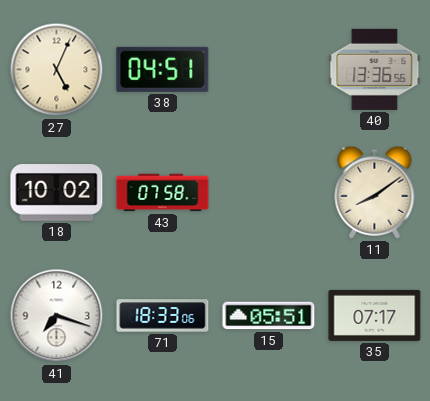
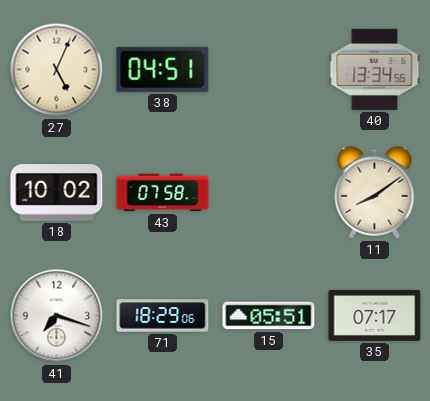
40: 13:36 -> 13:34 (375, 69)
71: 18:33 -> 18:29 (163, 316)
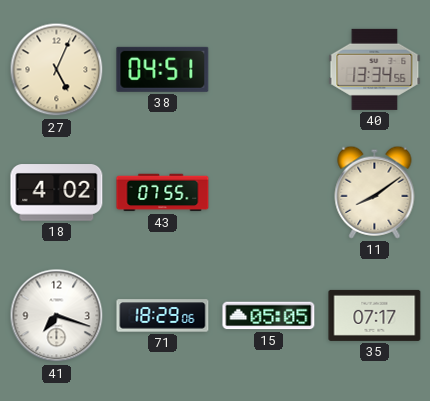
18: 10:02 -> 4:02 (57, 193)
43: 07:58 -> 07:55 (163, 193)
15: 05:51 -> 05:05 (269, 316)
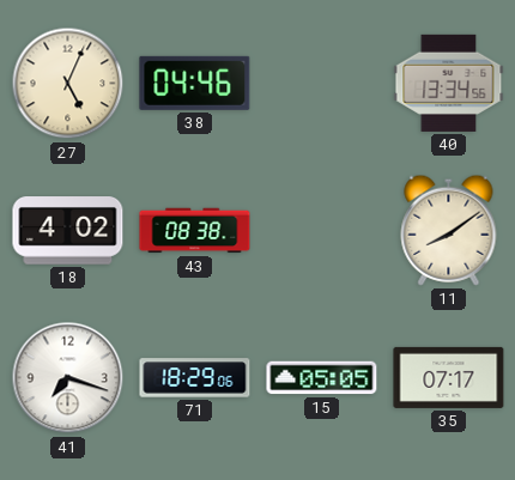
38: 04:51 -> 04:46 (195, 83)
43: 07:55 -> 08:38 (195, 231)
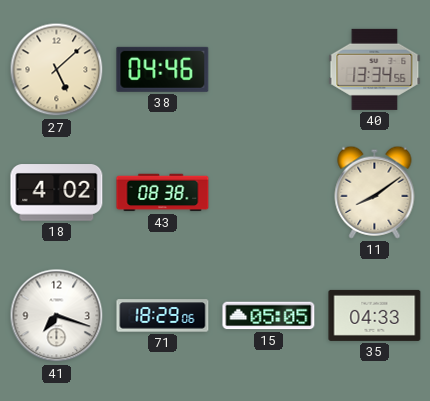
27: 5:04 -> 5:08 (57, 70)
35: 07:17 -> 04:33 (375, 315)
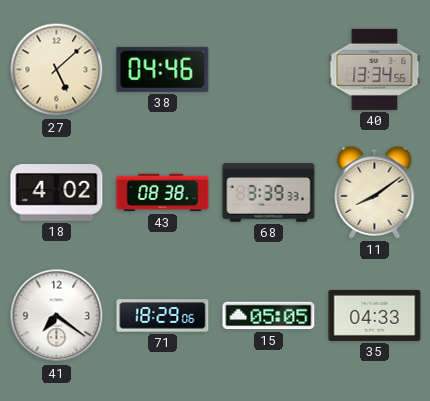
68: none -> 3:39 (269, 193)
41: 7:18 -> 7:21 (57, 316)
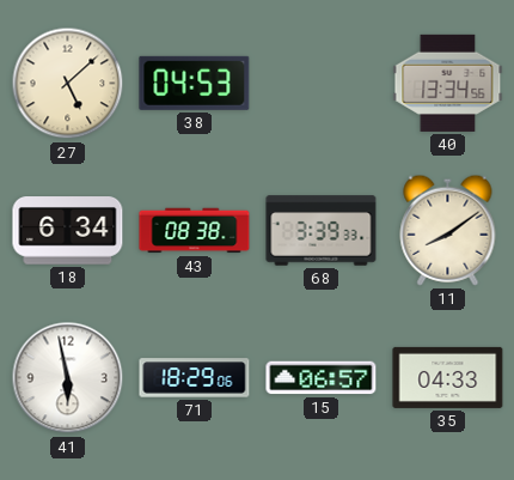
38: 04:46 -> 04:53 (195, 83)
18: 4:02 -> 6:34 (68, 231)
41: 7:21 -> 5:58 (68, 378)
15: 05:05 -> 06:57 (322, 378)
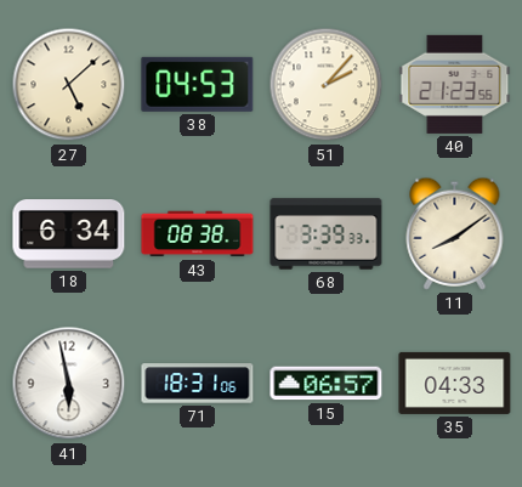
51: none -> 2:07 (327, 85)
40: 13:34 -> 21:23 (455, 84)
71: 18:29 -> 18:31 (198, 384)
